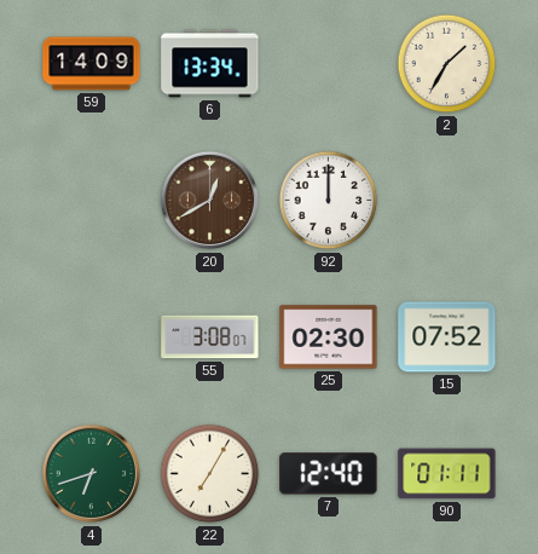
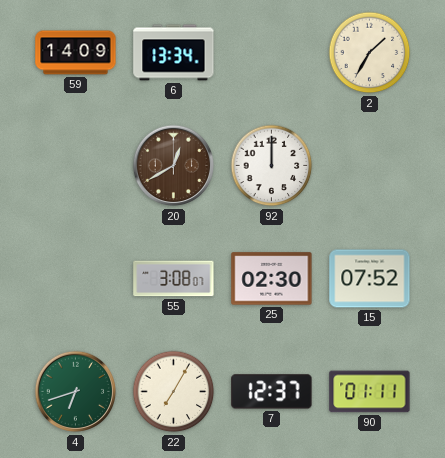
7: 12:40 -> 12:37 (272, 392)
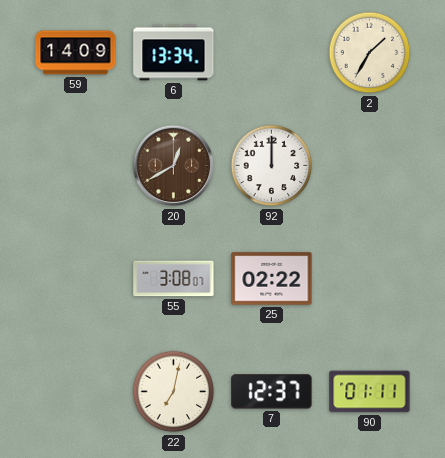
25: 02:30 -> 02:22 (272, 279)
15: 07:52 -> none (370, 279)
4: 6:42 -> none (76, 392)
22: 7:05 -> 7:02 (174, 392)
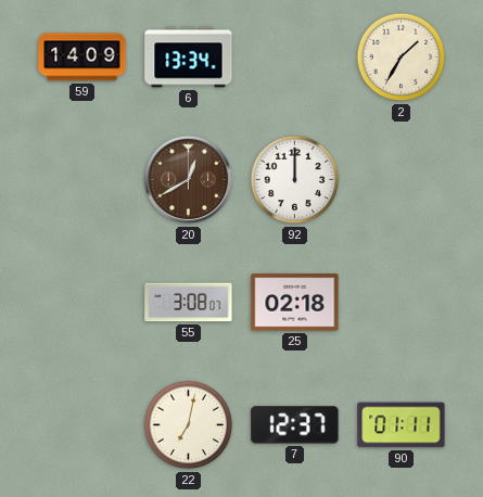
25: 02:22 -> 02:18 (295, 303)
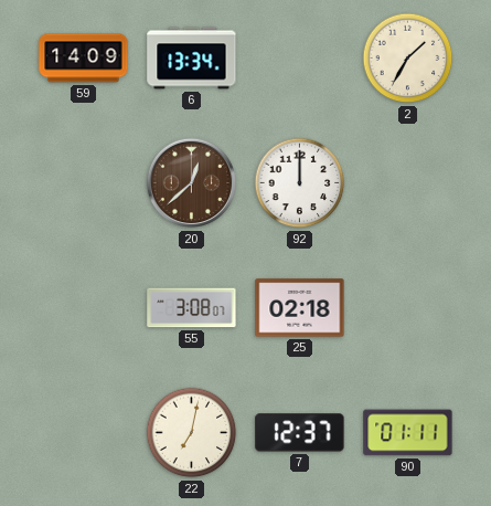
20: 12:40 -> 12:38 (192, 183)
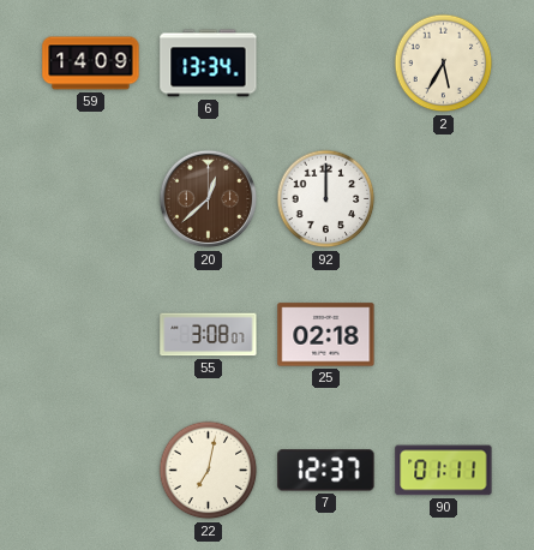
2: 1:35 -> 5:35 (444, 64)
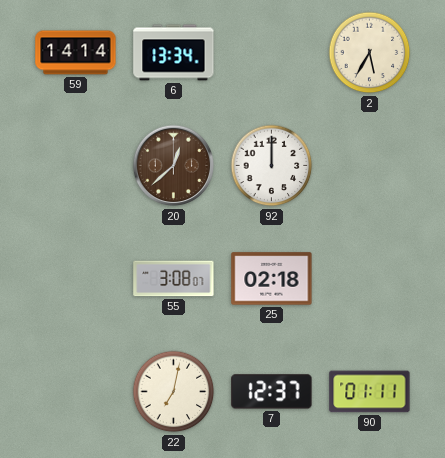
59: 14:09 -> 14:14 (76, 53)
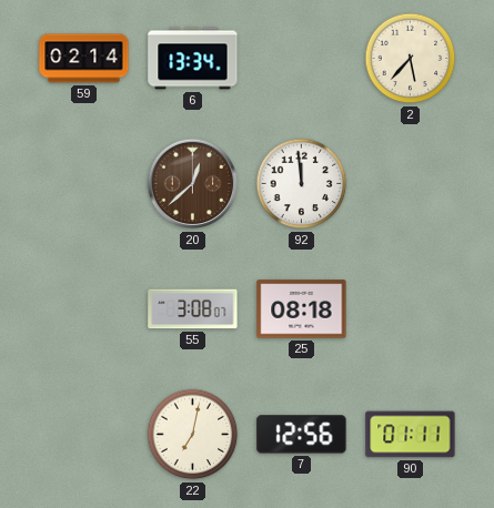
59: 14:14 -> 02:14 (84, 59)
2: 5:35 -> 5:37 (411, 59)
92: 12:00 -> 11:59 (302, 184)
25: 02:18 -> 08:18 (302, 309)
7: 12:37 -> 12:56 (302, 435)
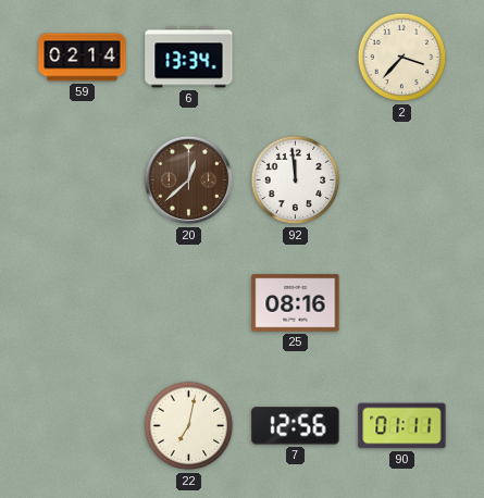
2: 5:37 -> 3:37 (402, 58)
55: 3:08 -> none (193, 309)
25: 08:18 -> 08:16 (296, 303)
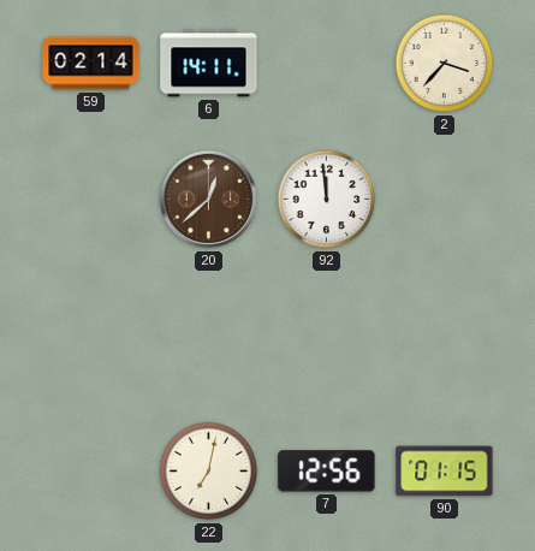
6: 13:34 -> 14:11 (209, 64)
25: 08:16 -> none (296, 303)
90: 01:11 -> 01:15 (445, 472)
